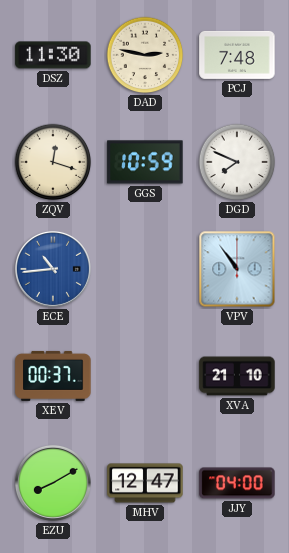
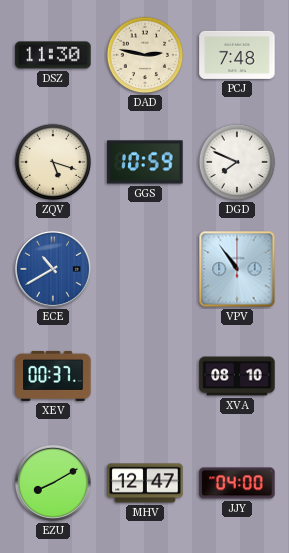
ZQV: 12:18 -> 5:18 (53, 162)
ECE: 10:44 -> 10:40 (53, 269)
XVA: 21:10 -> 08:10 (237, 376)
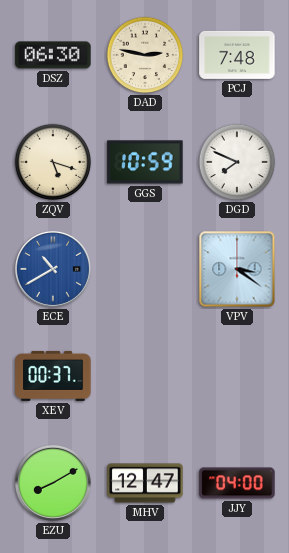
DSZ: 11:30 -> 06:30 (53, 55)
VPV: 10:54 -> 3:21 (237, 269)
XVA: 08:10 -> none (237, 376)
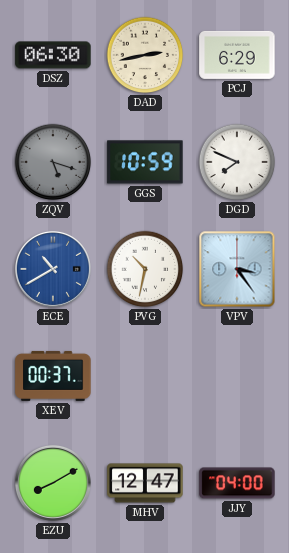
DAD: 2:47 -> 2:43 (145, 55)
PCJ: 7:48 -> 6:29 (237, 55)
ZQV dial: cream -> grey (53, 162)
PVG: none -> 10:32 (145, 269)
VPV: 3:21 -> 3:24 (237, 269)
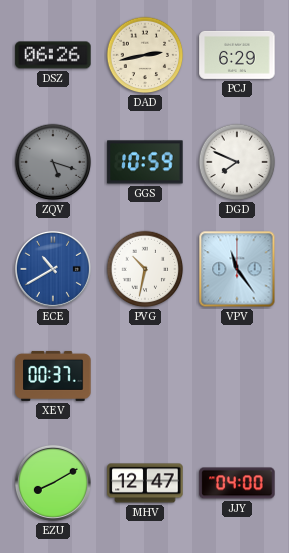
DSZ: 06:30 -> 06:26 (53, 55)
VPV: 3:24 -> 11:24 (237, 269)
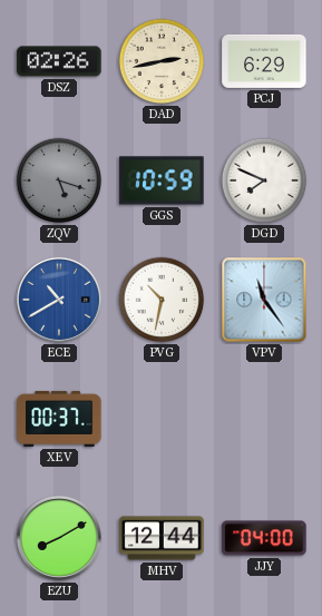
DSZ: 06:26 -> 02:26 (59, 61)
MHV: 12:47 -> 12:44 (162, 538)
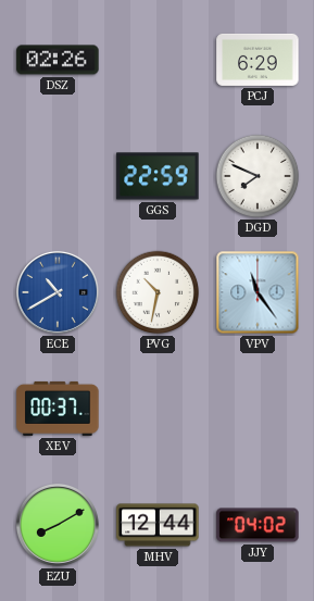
DAD: 2:43 -> none (162, 61)
ZQV: 5:18 -> none (59, 180)
GGS: 10:59 -> 22:59 (158, 176)
JJY: 04:00 -> 04:02 (258, 525)
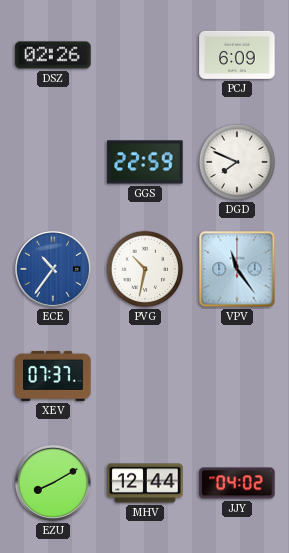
PCJ: 6:29 -> 6:09 (237, 55)
ECE: 10:40 -> 10:36 (53, 269)
XEV: 00:37 -> 07:37 (53, 376)
